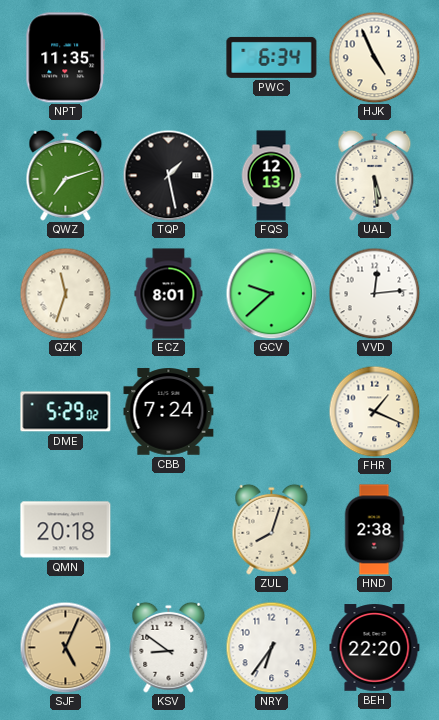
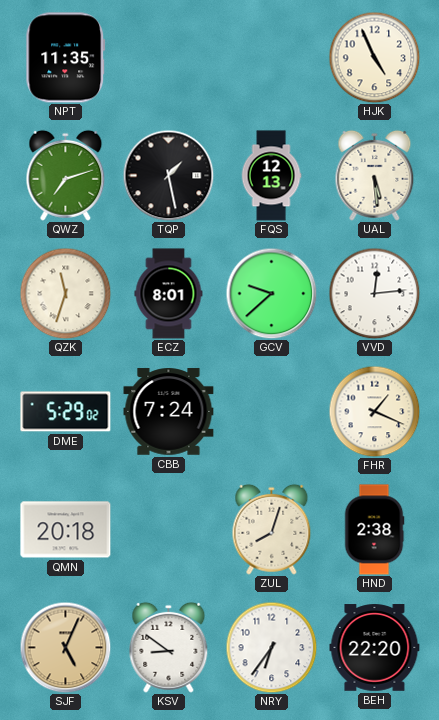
PWC: 6:34 -> none (272, 57)
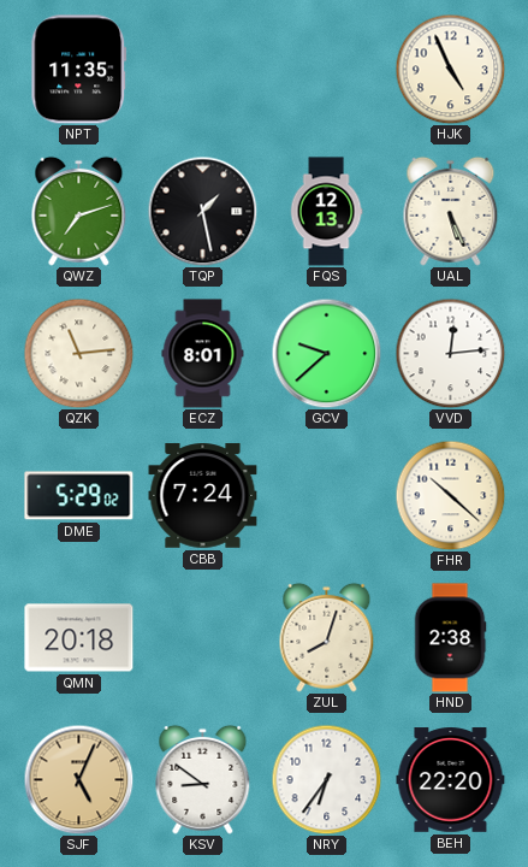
UAL: 5:29 -> 5:26 (451, 211)
QZK: 11:33 -> 11:14 (78, 353)
FHR: 1:19 -> 10:22 (450, 495)
